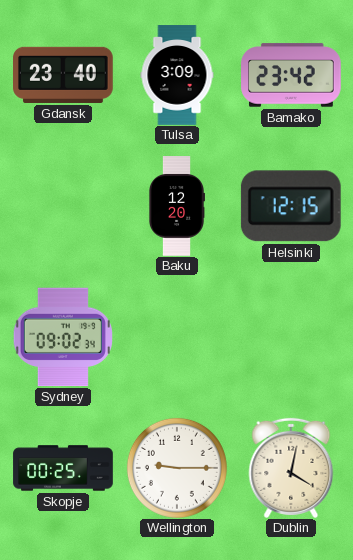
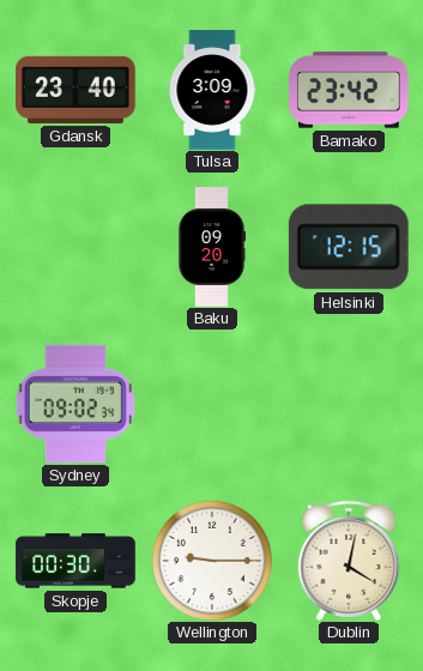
Baku: 12:20 -> 09:20 (211, 247)
Skopje: 00:25 -> 00:30 (75, 561)
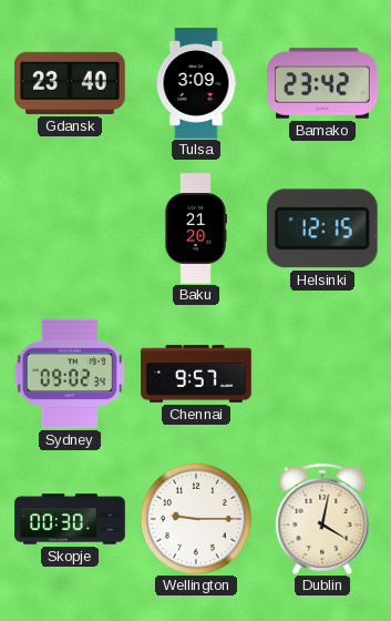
Baku: 09:20 -> 21:20 (195, 228)
Chennai: none -> 9:57 (196, 375)
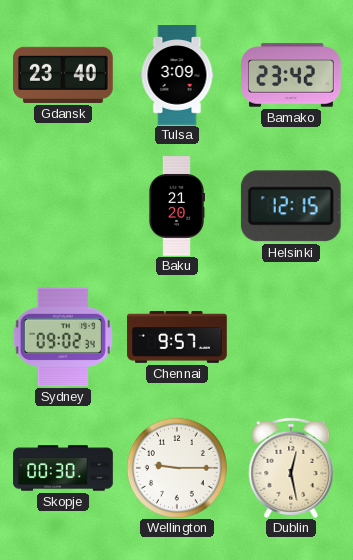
Dublin: 4:02 -> 12:28 (291, 468)
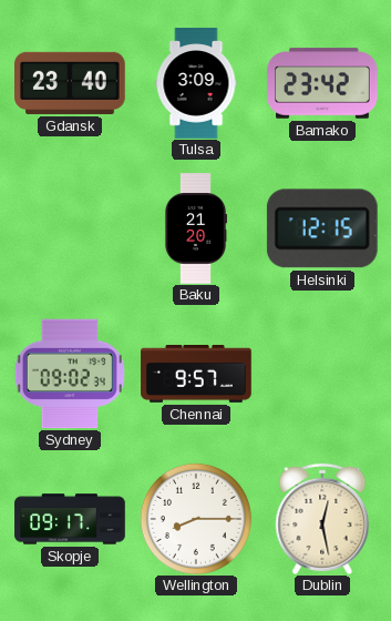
Skopje: 00:30 -> 09:17 (70, 519)
Wellington: 9:15 -> 8:15 (196, 519)
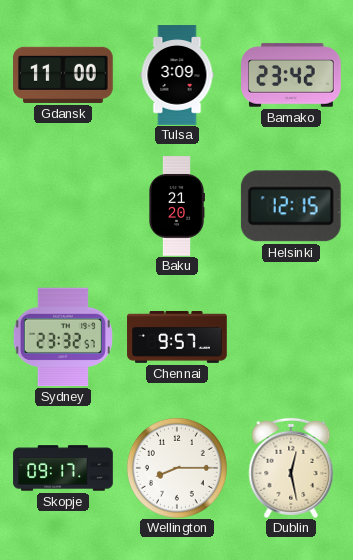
Gdansk: 23:40 -> 11:00 (64, 75)
Sydney: 09:02 -> 23:32 (63, 337)
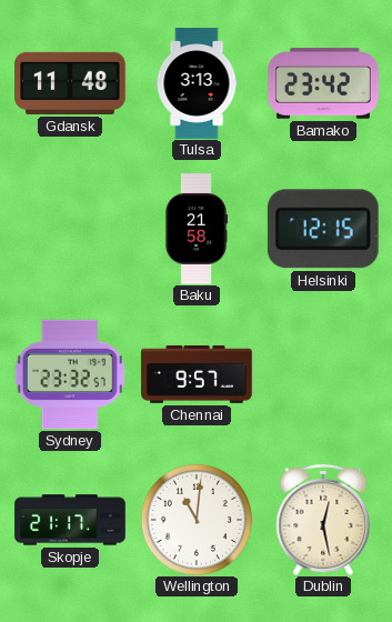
Gdansk: 11:00 -> 11:48 (71, 83)
Tulsa: 3:09 -> 3:13 (197, 83)
Baku: 21:20 -> 21:58 (195, 229)
Skopje: 09:17 -> 21:17 (70, 520)
Wellington: 8:15 -> 11:01 (197, 520)
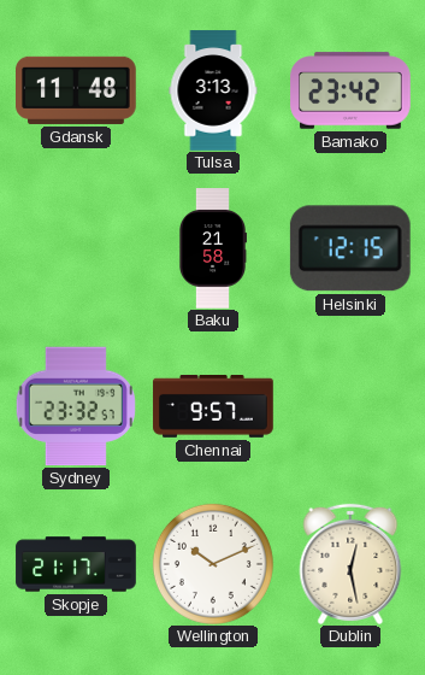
Wellington: 11:01 -> 10:11 (213, 564)
